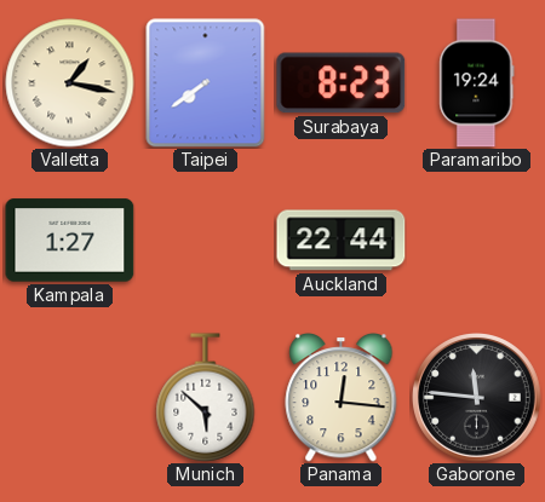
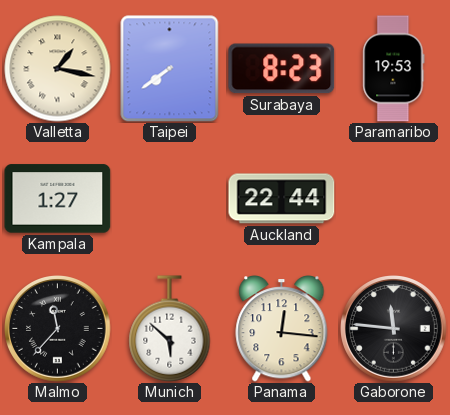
Paramaribo: 19:24 -> 19:53 (394, 69)
Malmo: none -> 11:37 (58, 329)
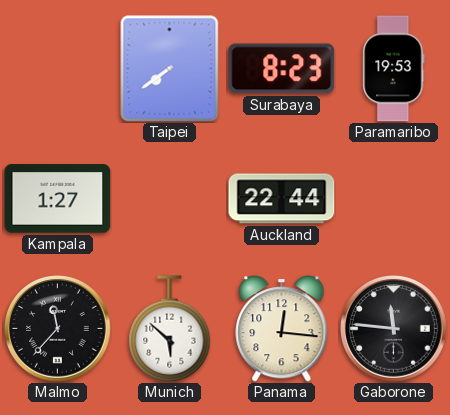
Valletta: 1:17 -> none (58, 69)
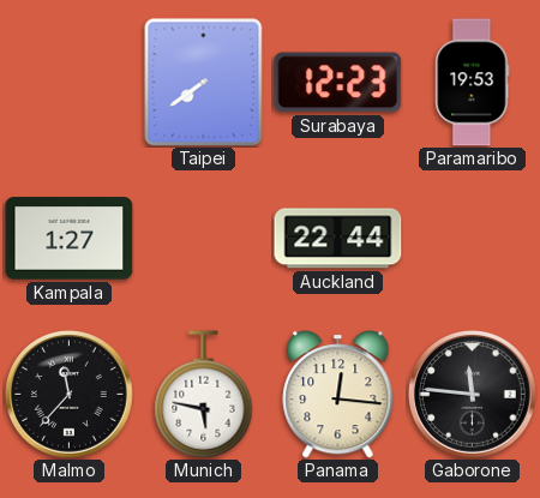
Surabaya: 8:23 -> 12:23 (338, 83)
Munich: 5:52 -> 5:47 (204, 395)
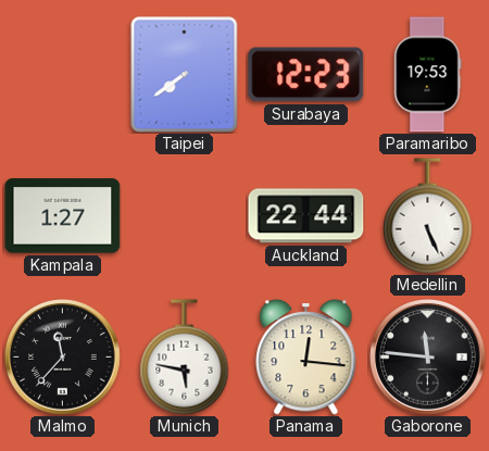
Medellin: none -> 5:26 (428, 216)
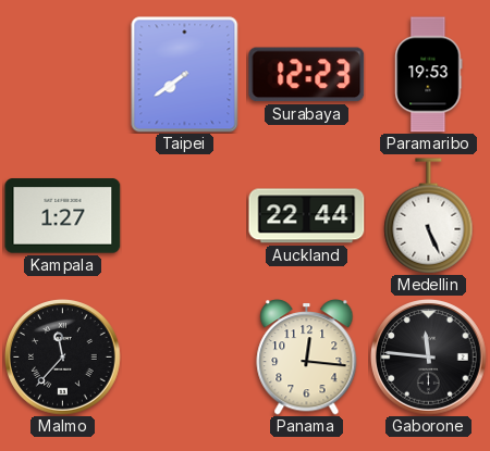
Munich: 5:47 -> none (185, 358)
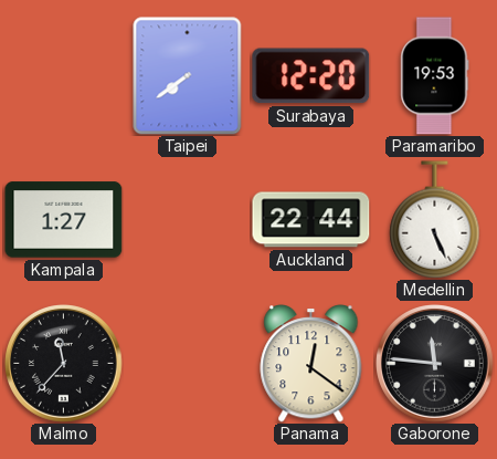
Surabaya: 12:23 -> 12:20 (311, 76)
Panama: 12:16 -> 12:21 (311, 364)
